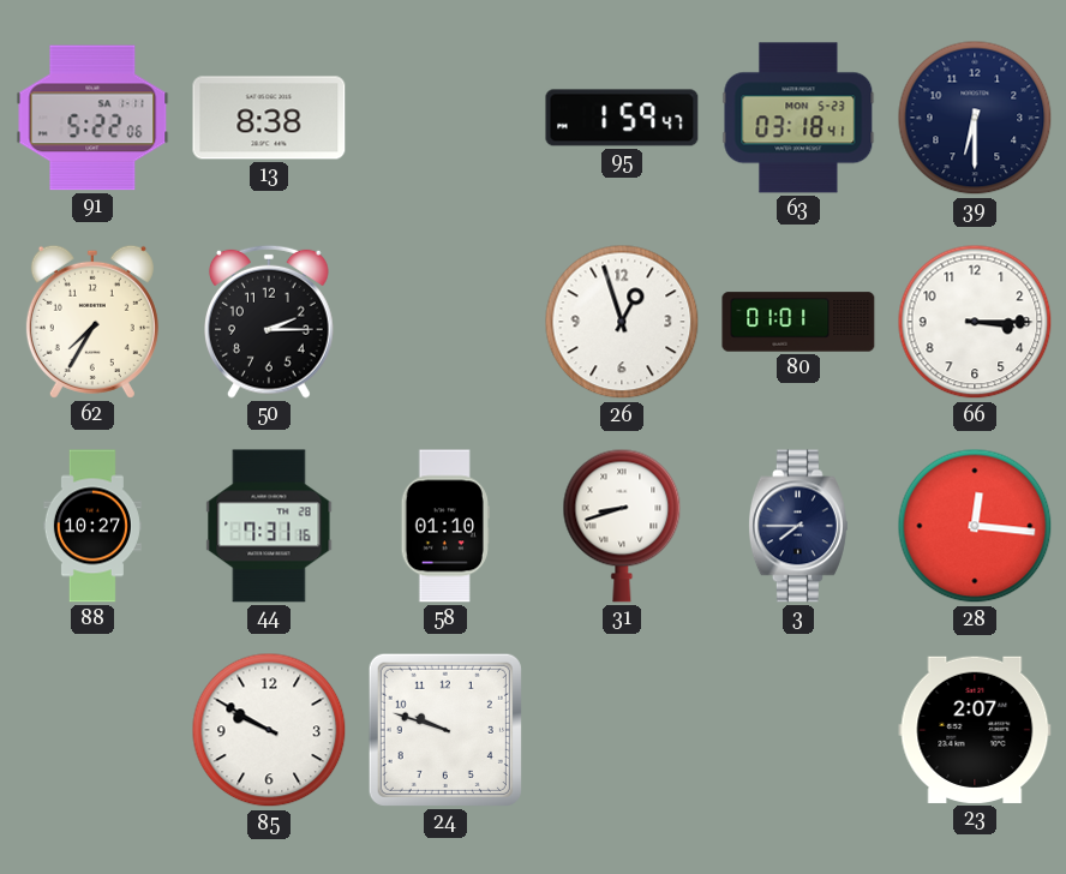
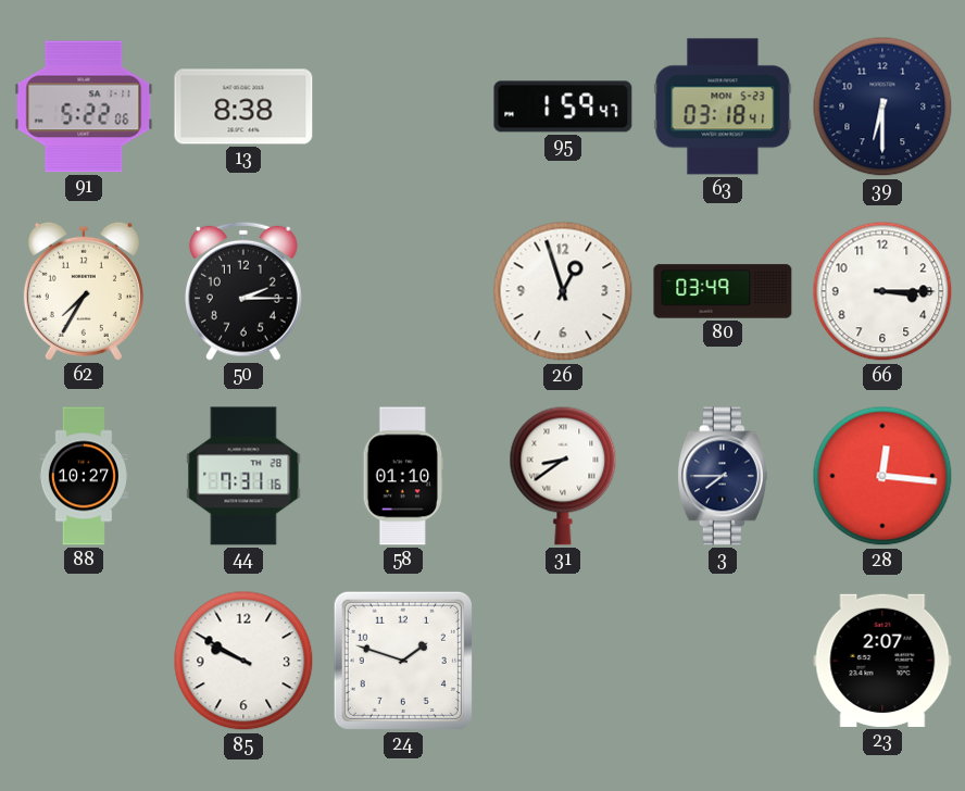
80: 01:01 -> 03:49 (723, 291)
31: 8:42 -> 8:39 (563, 476)
24: 9:48 -> 1:48 (403, 661)
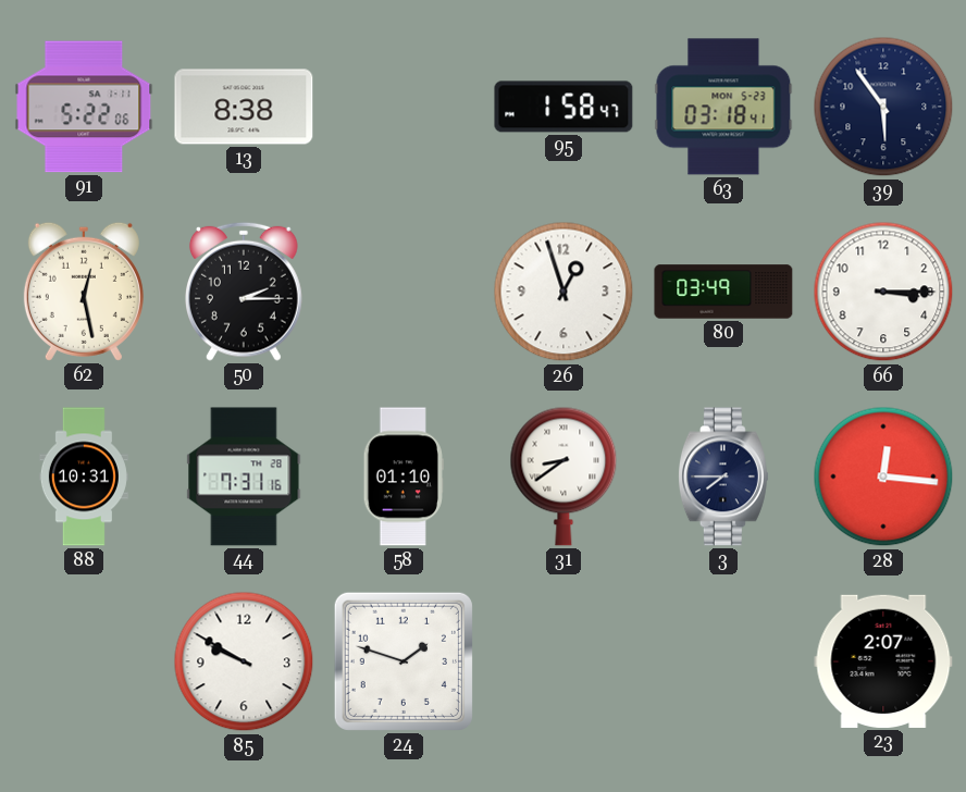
95: 1:59 -> 1:58 (563, 107)
39: 6:30 -> 5:54 (883, 107)
62: 7:35 -> 12:28 (84, 292)
88: 10:27 -> 10:31 (84, 477)
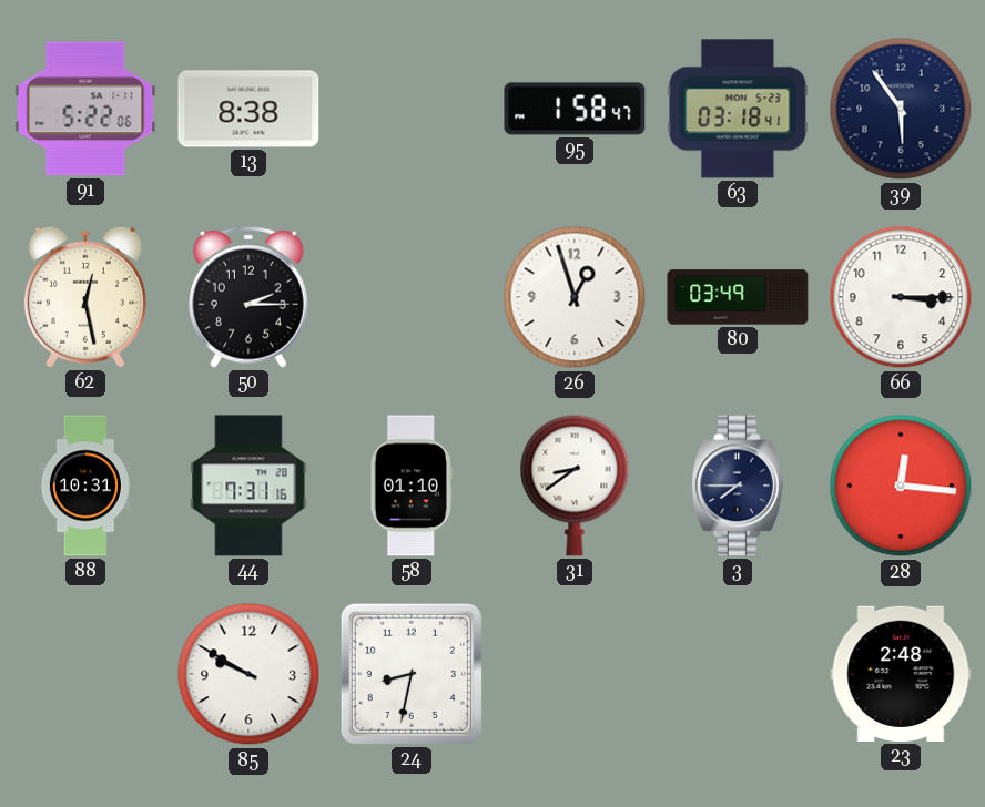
24: 1:48 -> 8:32 (412, 674)
23: 2:07 -> 2:48 (901, 674)
